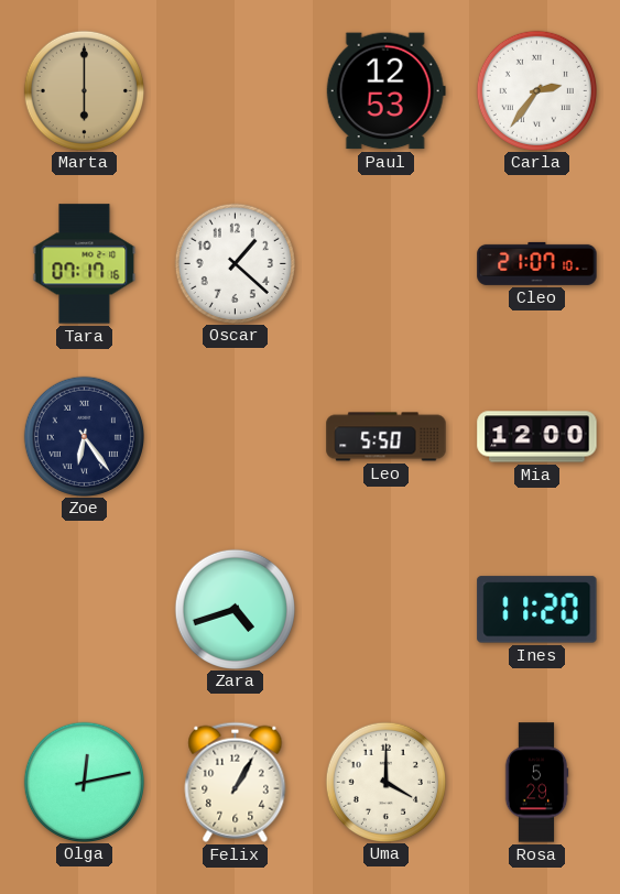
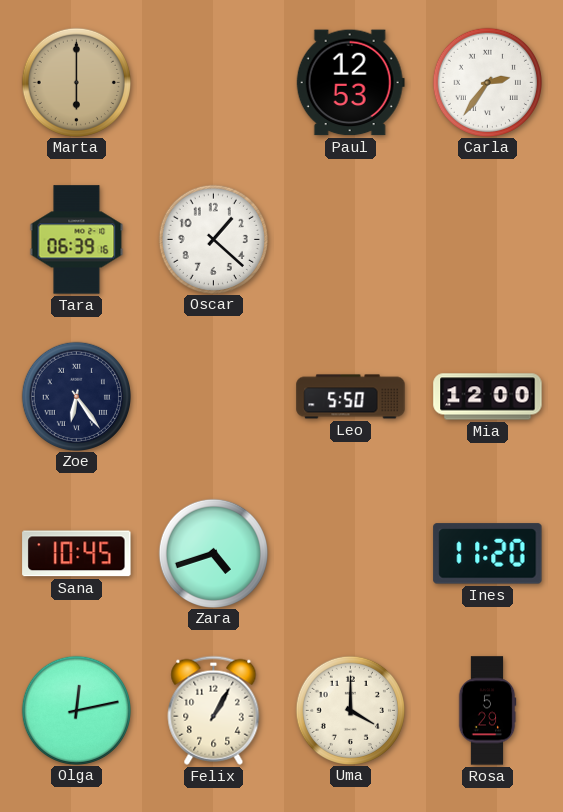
Tara: 07:17 -> 06:39 (77, 240)
Cleo: 21:07 -> none (537, 263)
Sana: none -> 10:45 (77, 554)
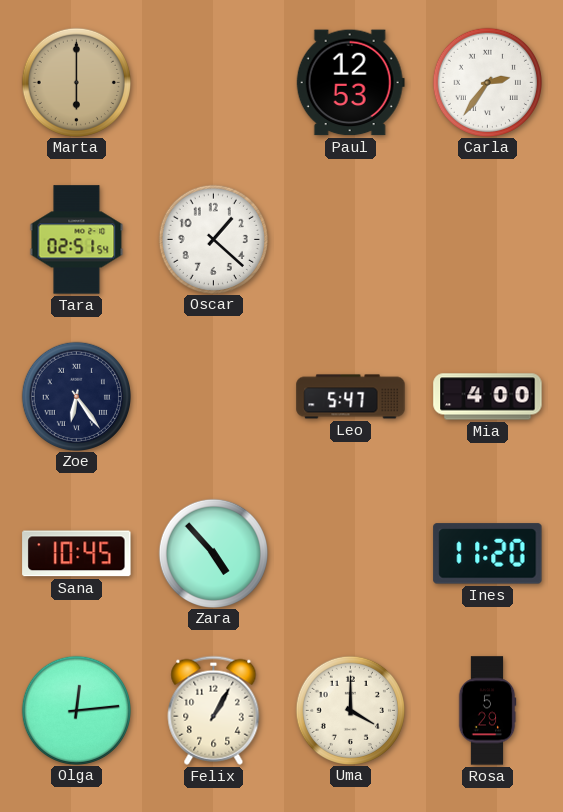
Tara: 06:39 -> 02:51 (77, 240)
Leo: 5:50 -> 5:47 (351, 397)
Mia: 12:00 -> 4:00 (488, 397)
Zara: 4:42 -> 4:53 (213, 553)
Olga: 12:13 -> 12:14 (76, 710)
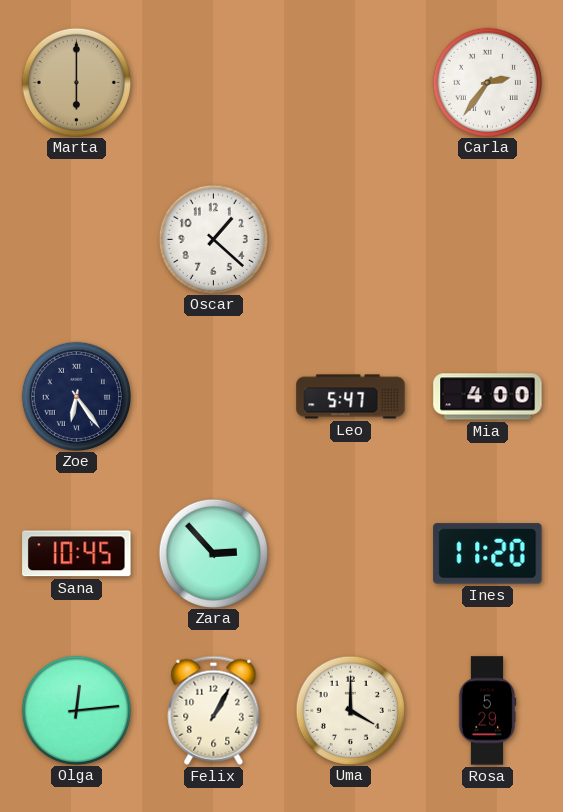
Paul: 12:53 -> none (350, 83)
Tara: 02:51 -> none (77, 240)
Zara: 4:53 -> 2:53 (213, 553)
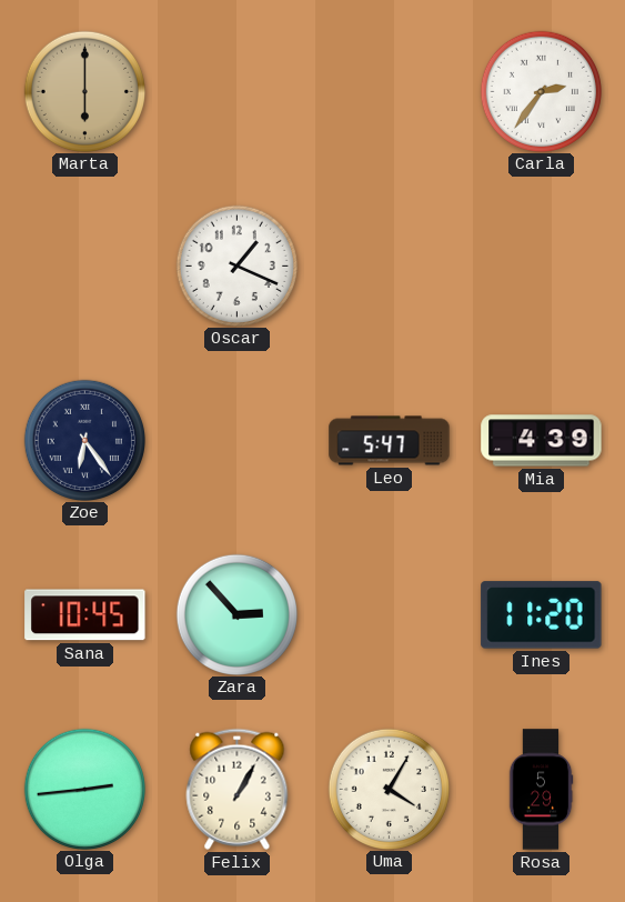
Oscar: 1:22 -> 1:19 (236, 265)
Mia: 4:00 -> 4:39 (542, 441)
Olga: 12:14 -> 2:44 (84, 789)
Uma: 4:00 -> 4:05 (389, 789)
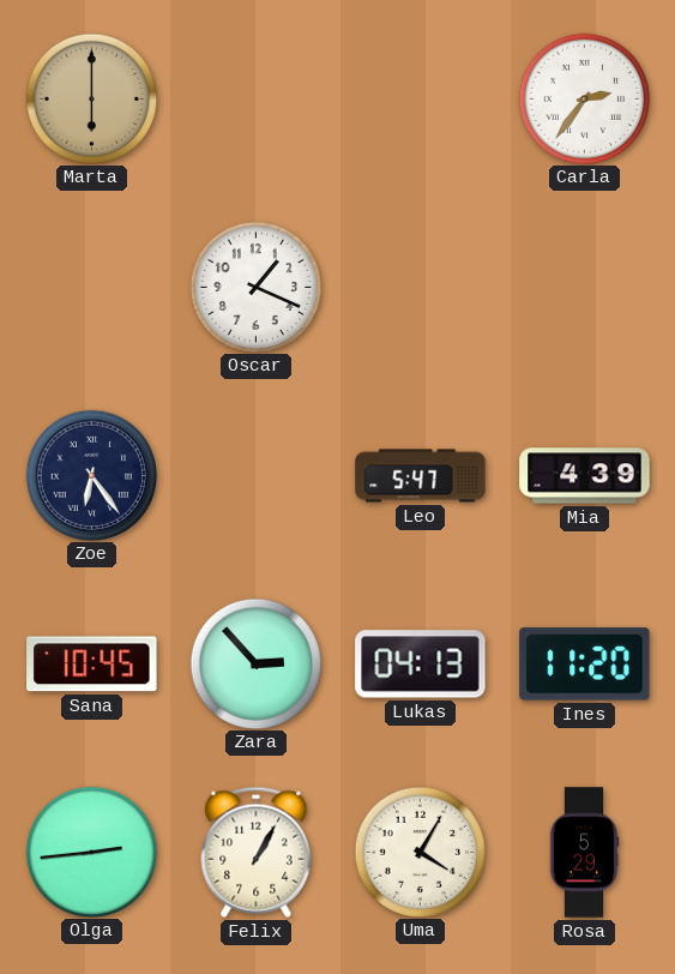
Lukas: none -> 04:13 (421, 665)
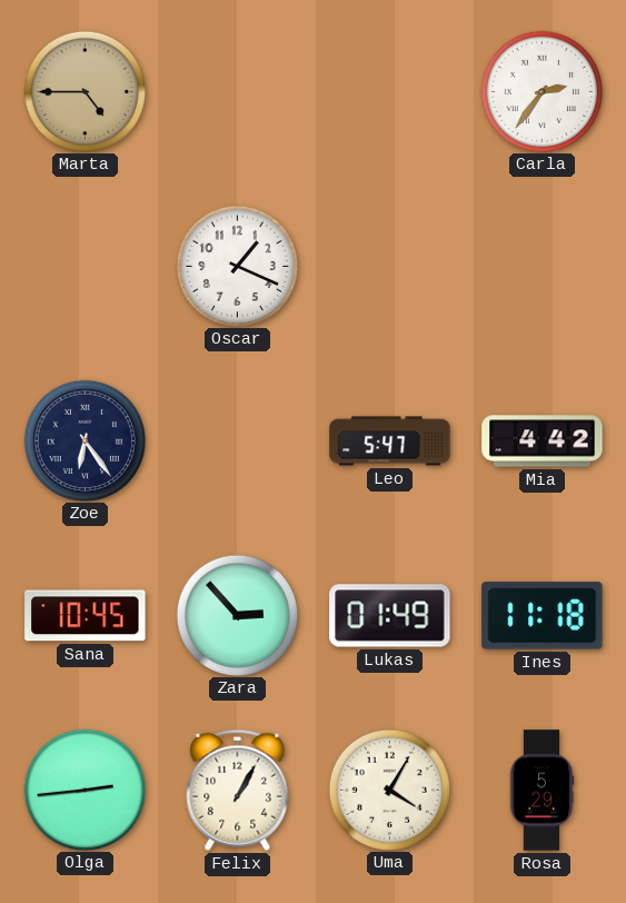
Marta: 6:00 -> 4:45 (85, 91)
Mia: 4:39 -> 4:42 (543, 441)
Lukas: 04:13 -> 01:49 (390, 616)
Ines: 11:20 -> 11:18 (543, 616)
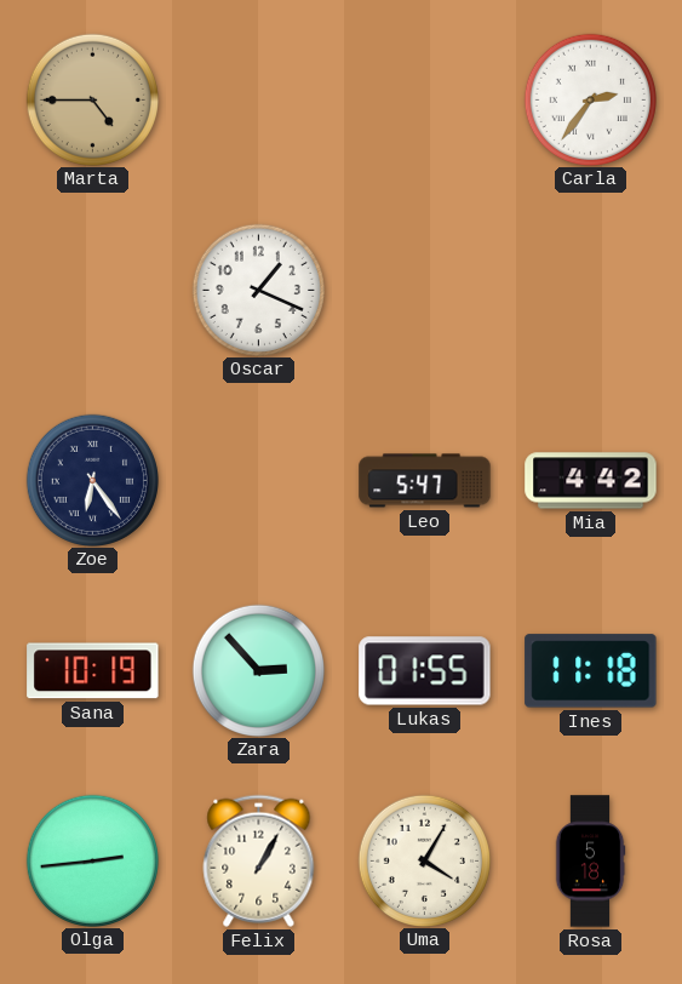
Sana: 10:45 -> 10:19 (93, 671)
Lukas: 01:49 -> 01:55 (425, 671)
Rosa: 5:29 -> 5:18 (590, 862)
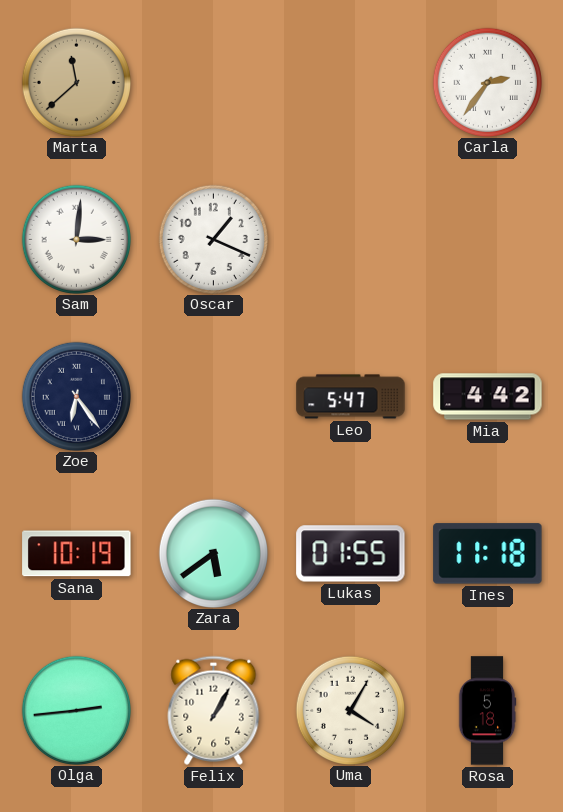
Marta: 4:45 -> 11:38 (76, 82)
Sam: none -> 3:01 (76, 239)
Zara: 2:53 -> 5:39 (213, 553)
